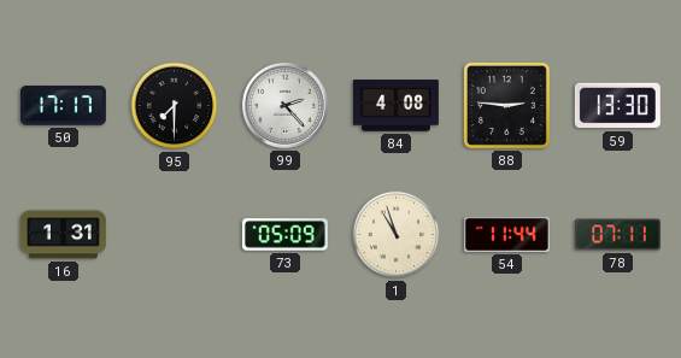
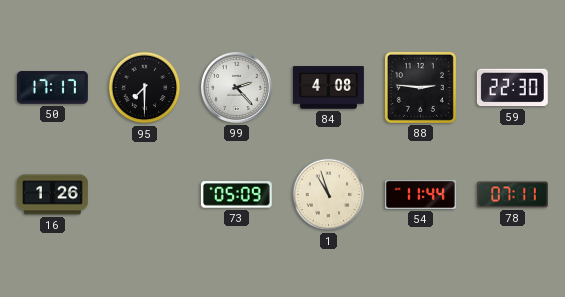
59: 13:30 -> 22:30 (512, 88)
16: 1:31 -> 1:26 (52, 195)
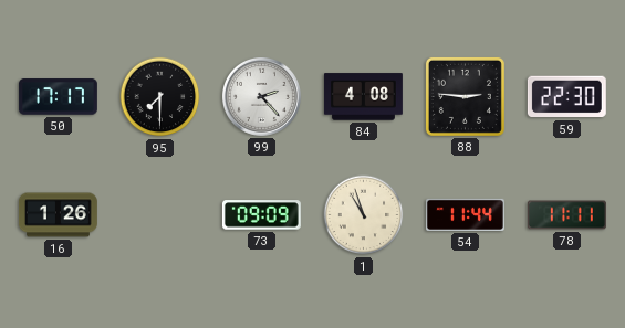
73: 05:09 -> 09:09 (261, 215)
78: 07:11 -> 11:11 (566, 215)
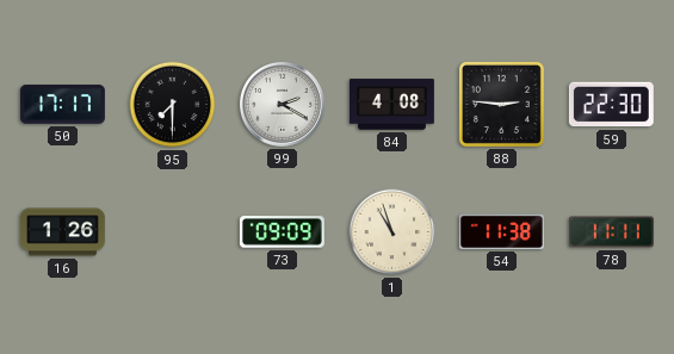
99: 2:23 -> 2:20 (282, 104)
54: 11:44 -> 11:38 (501, 231)
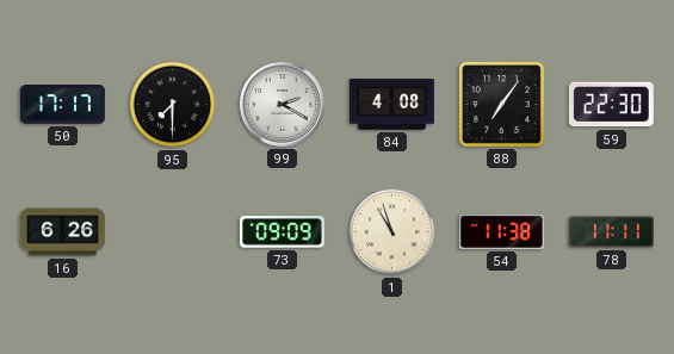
88: 2:46 -> 7:06 (501, 104)
16: 1:26 -> 6:26 (62, 232)
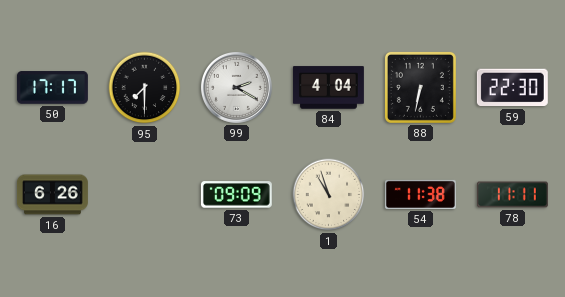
84: 4:08 -> 4:04 (328, 88)
88: 7:06 -> 6:32 (420, 87)
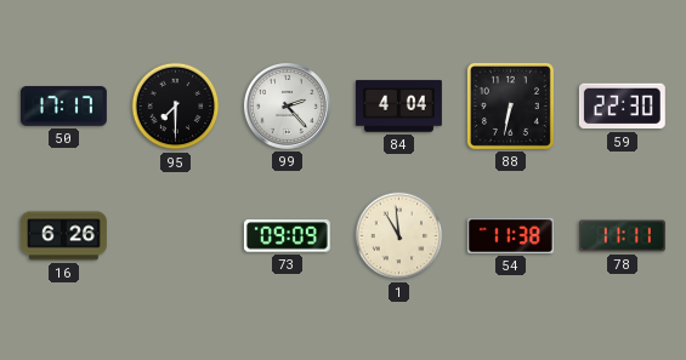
99: 2:20 -> 2:23 (287, 105)
1: 10:57 -> 10:59 (399, 236)
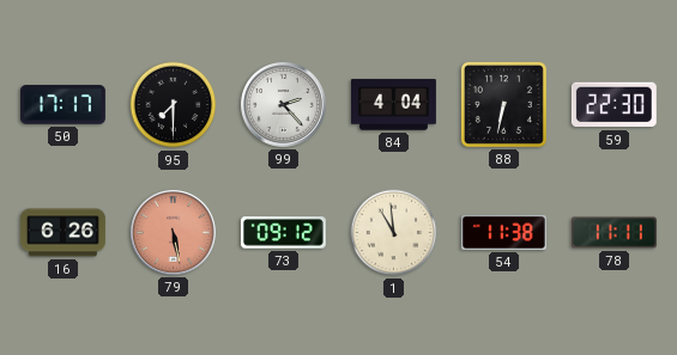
79: none -> 5:28 (173, 232)
73: 09:09 -> 09:12 (283, 233)
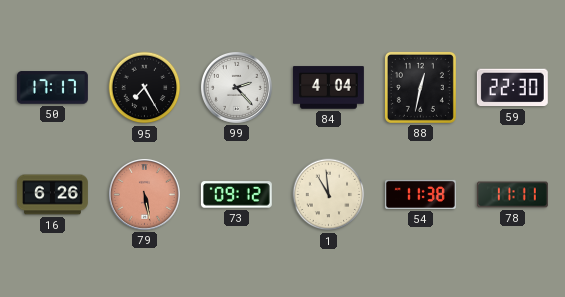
95: 7:30 -> 7:25 (145, 88)
88: 6:32 -> 12:32 (420, 87)
